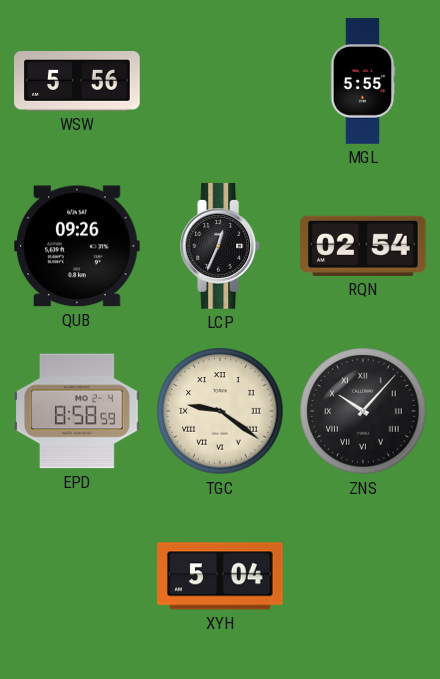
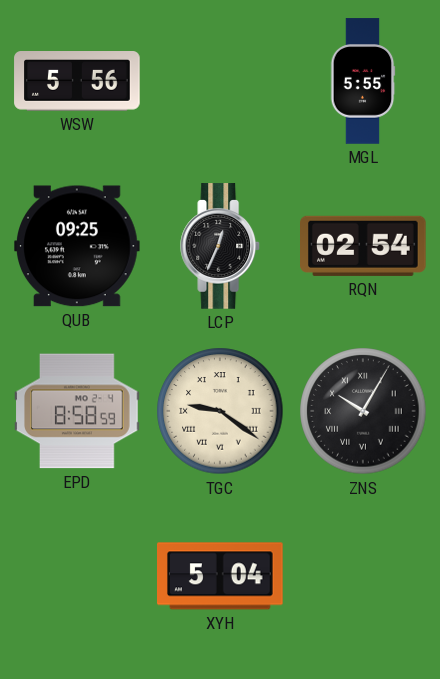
QUB: 09:26 -> 09:25 (78, 246)
ZNS: 10:07 -> 10:05 (363, 411)
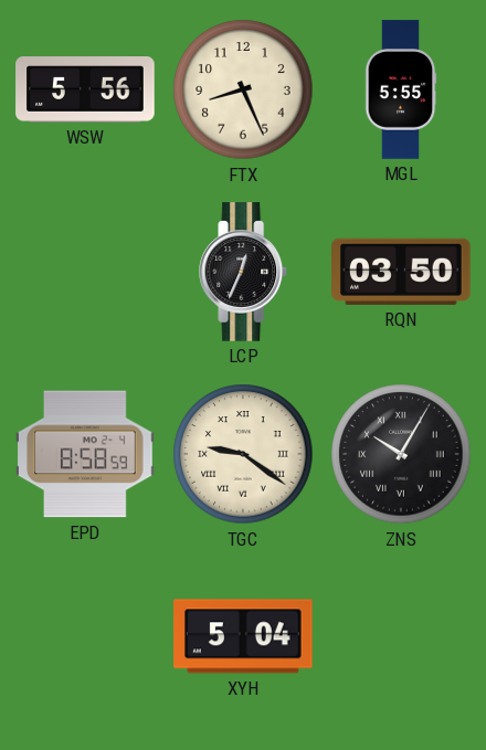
FTX: none -> 8:26 (243, 89)
QUB: 09:25 -> none (78, 246)
RQN: 02:54 -> 03:50 (402, 272)
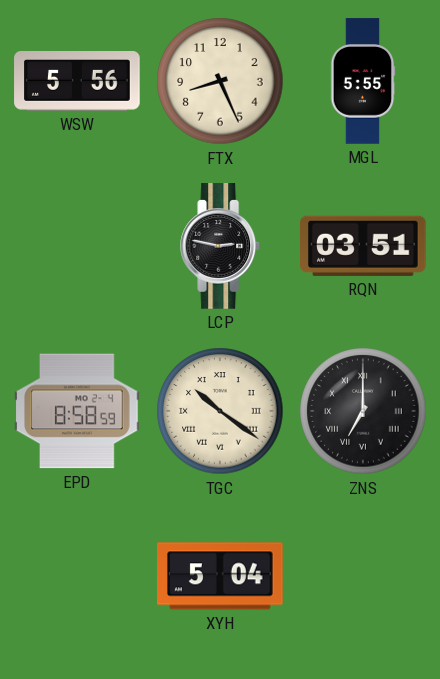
LCP: 12:34 -> 2:47 (221, 246)
RQN: 03:50 -> 03:51 (364, 246)
TGC: 9:21 -> 10:21 (220, 411)
ZNS: 10:05 -> 7:00 (363, 411)
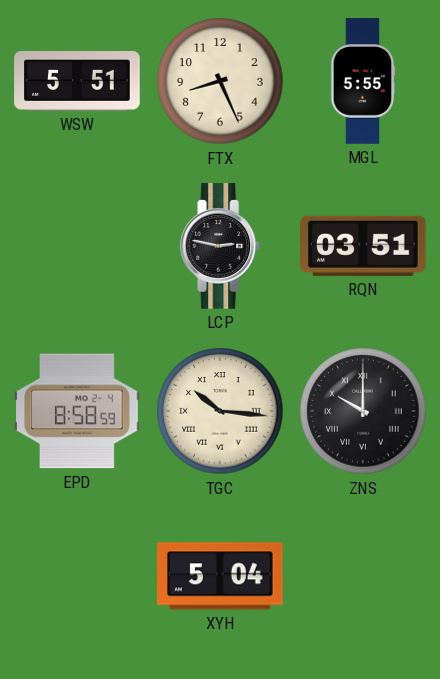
WSW: 5:56 -> 5:51 (77, 82)
TGC: 10:21 -> 10:16 (220, 411)
ZNS: 7:00 -> 10:00 (363, 411)
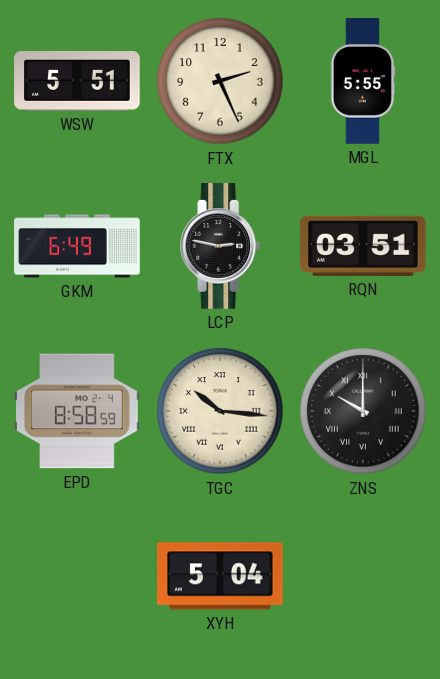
FTX: 8:26 -> 2:26 (220, 81)
GKM: none -> 6:49 (77, 246)
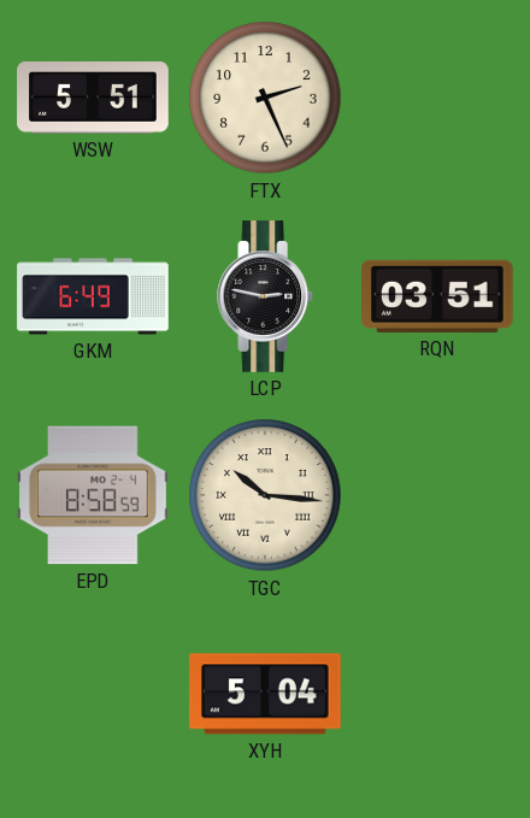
MGL: 5:55 -> none (363, 81)
ZNS: 10:00 -> none (363, 411)
